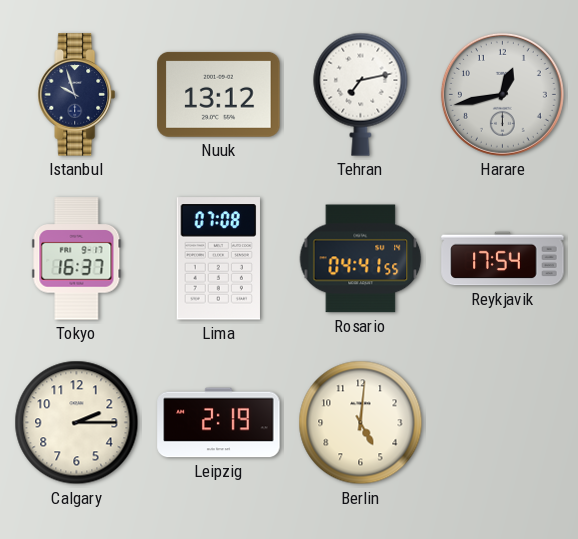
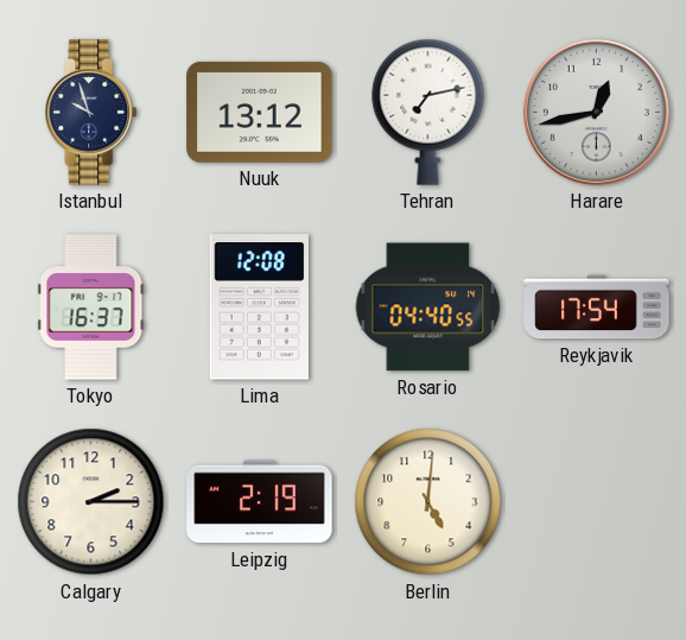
Lima: 07:08 -> 12:08 (259, 308)
Rosario: 04:41 -> 04:40 (428, 308)
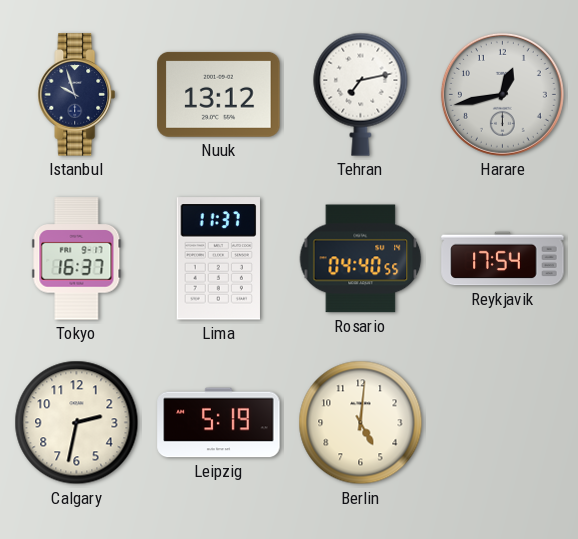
Lima: 12:08 -> 11:37 (218, 259)
Calgary: 2:15 -> 2:32 (77, 423)
Leipzig: 2:19 -> 5:19 (219, 423)
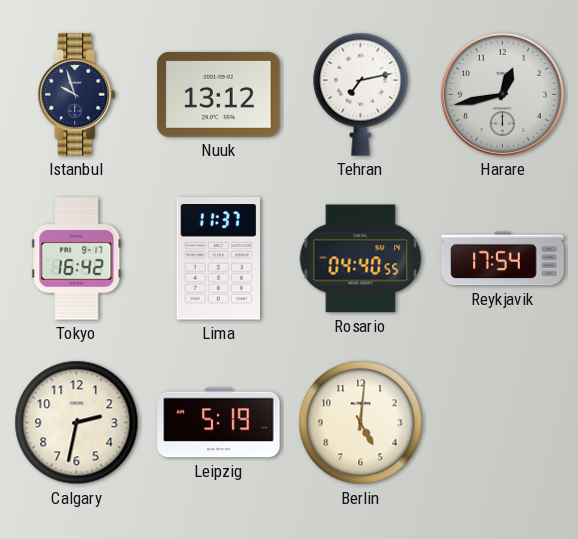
Tokyo: 16:37 -> 16:42 (77, 259)
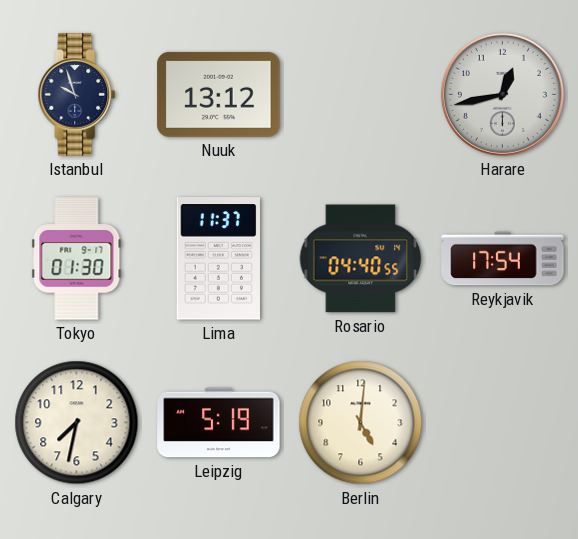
Tehran: 7:13 -> none (361, 94)
Tokyo: 16:42 -> 01:30 (77, 259)
Calgary: 2:32 -> 7:32 (77, 423)
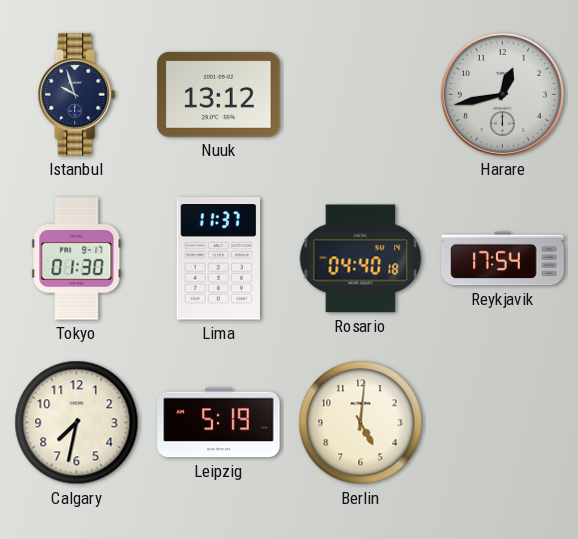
Rosario: 04:40:55 -> 04:40:18 (361, 259)
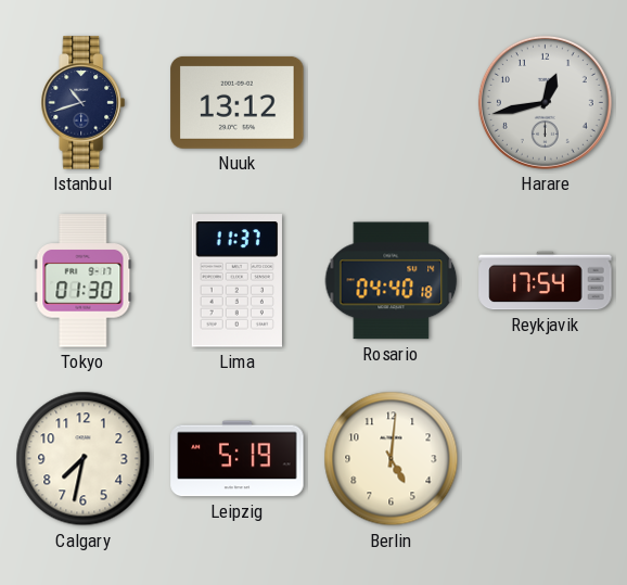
Istanbul: 9:57 -> 10:42 (84, 103)
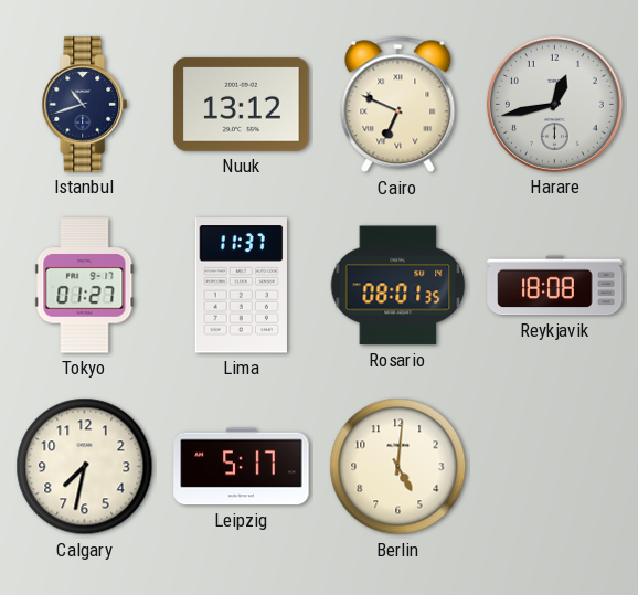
Cairo: none -> 6:49 (398, 105)
Tokyo: 01:30 -> 01:27 (85, 286)
Rosario: 04:40 -> 08:01 (398, 286)
Reykjavik: 17:54 -> 18:08 (555, 286)
Leipzig: 5:19 -> 5:17 (242, 467)
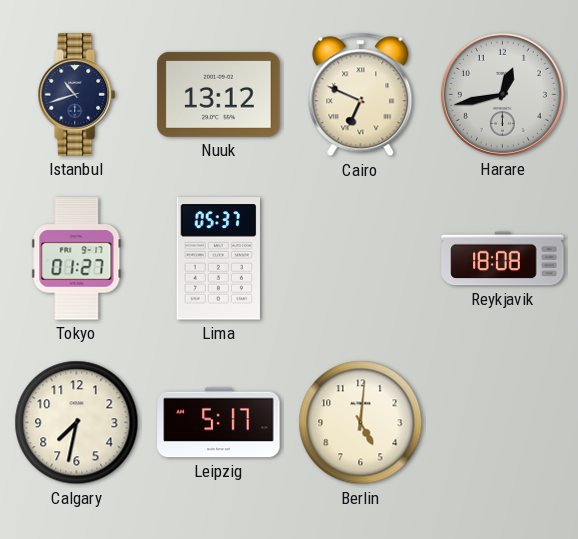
Lima: 11:37 -> 05:37 (218, 259)
Rosario: 08:01 -> none (398, 286)
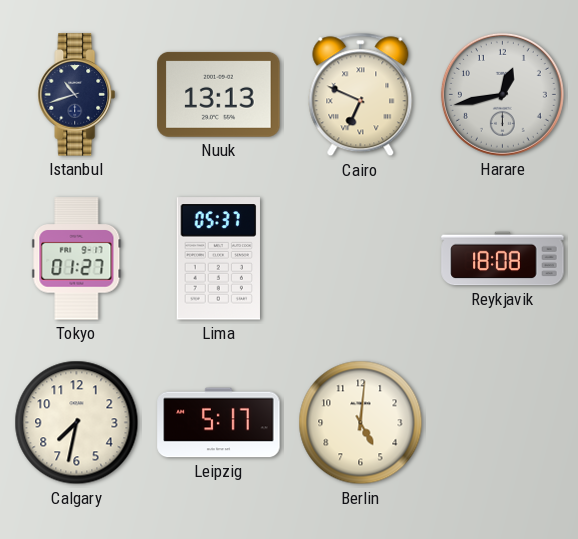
Nuuk: 13:12 -> 13:13 (219, 94)
